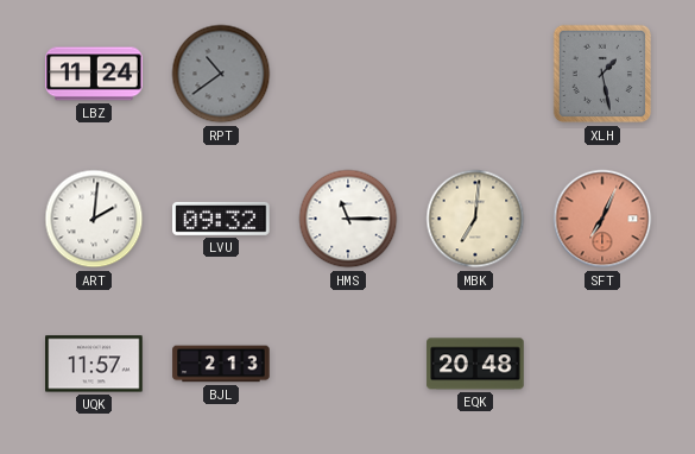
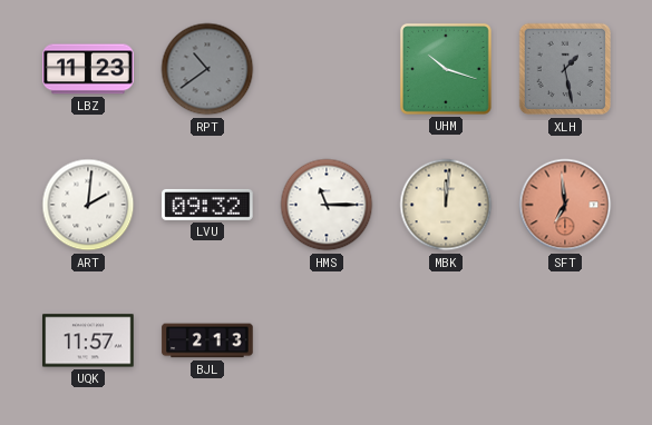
LBZ: 11:24 -> 11:23 (88, 69)
UHM: none -> 10:18 (446, 69)
MBK: 7:01 -> 12:01 (446, 205)
SFT: 7:04 -> 6:59 (565, 205)
EQK: 20:48 -> none (475, 364)
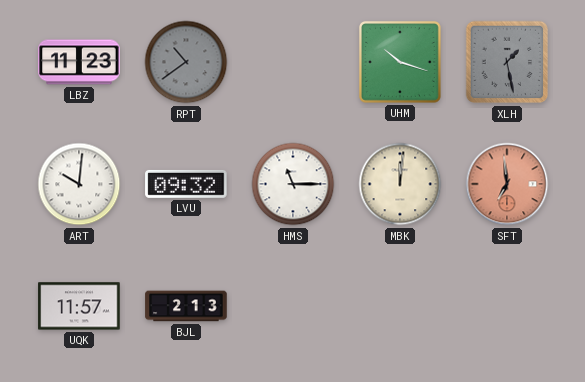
ART: 2:01 -> 10:01 (79, 184)
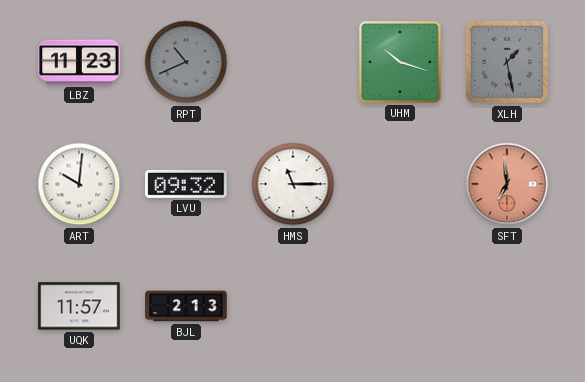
RPT: 10:39 -> 10:41 (186, 62)
MBK: 12:01 -> none (400, 184)
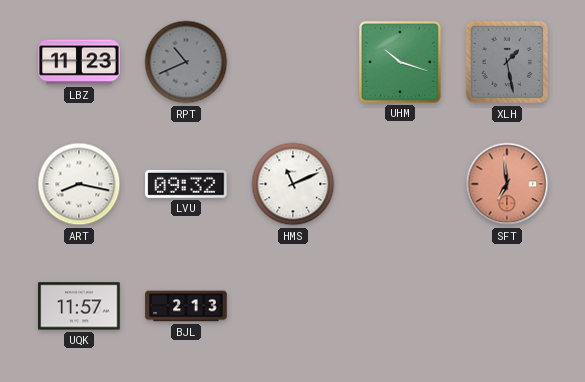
ART: 10:01 -> 8:17 (79, 184)
HMS: 11:15 -> 11:11 (293, 184)
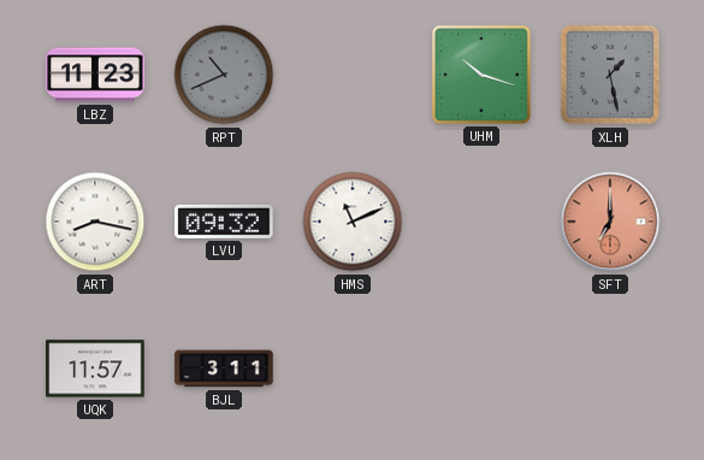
SFT: 6:59 -> 7:00 (610, 222)
BJL: 2:13 -> 3:11 (224, 368)
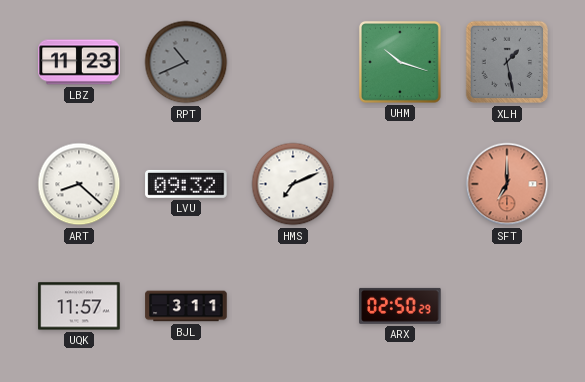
ART: 8:17 -> 8:22 (79, 184)
HMS: 11:11 -> 7:11 (293, 184)
ARX: none -> 02:50 (400, 306)
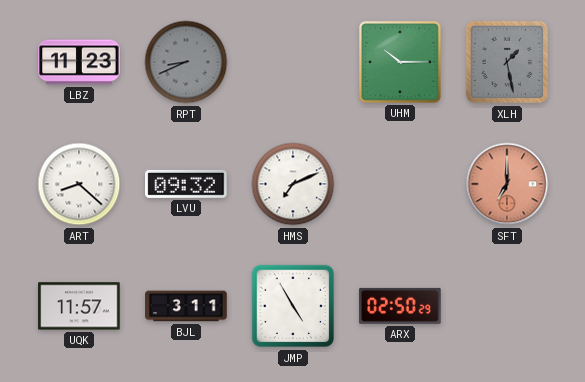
RPT: 10:41 -> 8:41 (186, 62)
UHM: 10:18 -> 10:15 (400, 62)
JMP: none -> 4:55 (293, 306)
